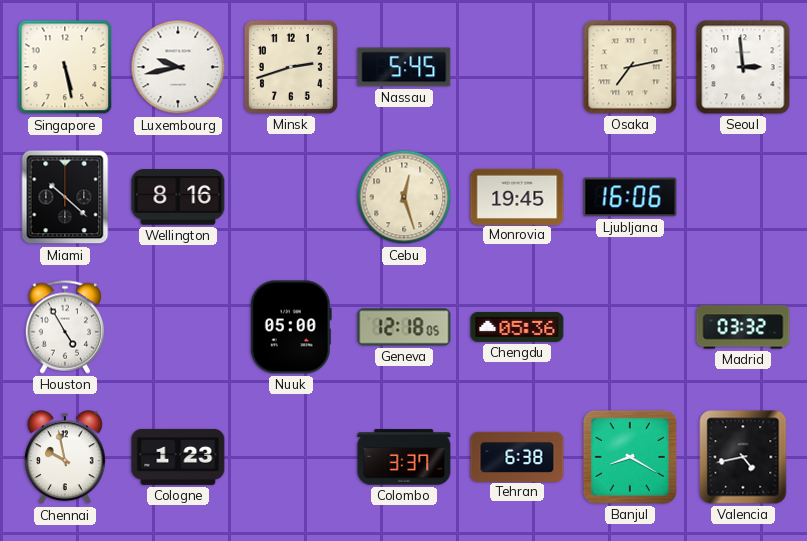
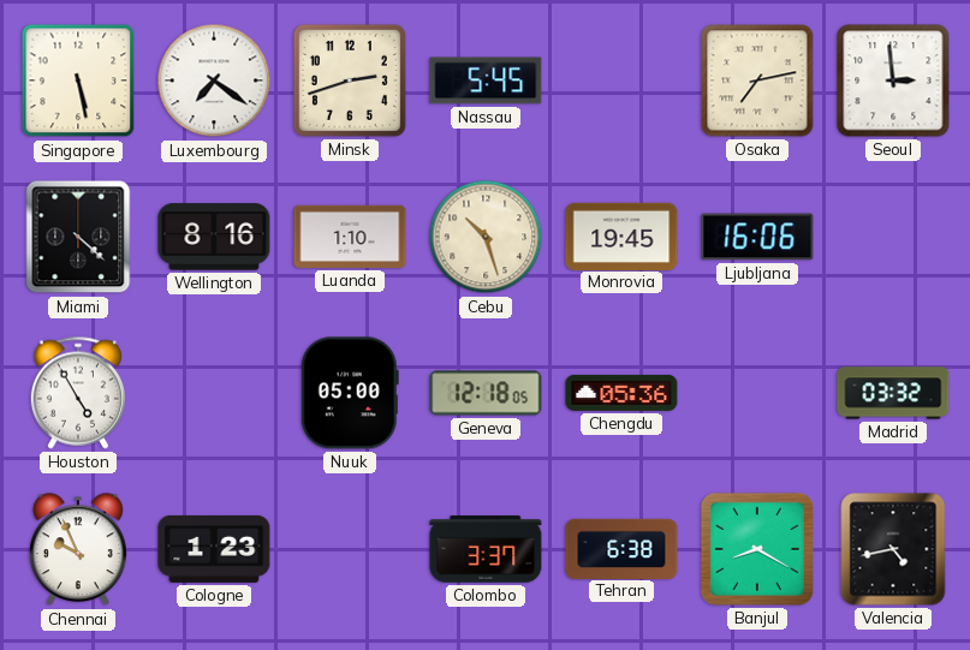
Luxembourg: 9:43 -> 7:21 (214, 80)
Miami: 10:22 -> 4:22 (78, 237)
Luanda: none -> 1:10 (350, 237)
Cebu: 12:27 -> 10:27 (486, 237)
Chennai: 9:58 -> 9:56 (78, 550)
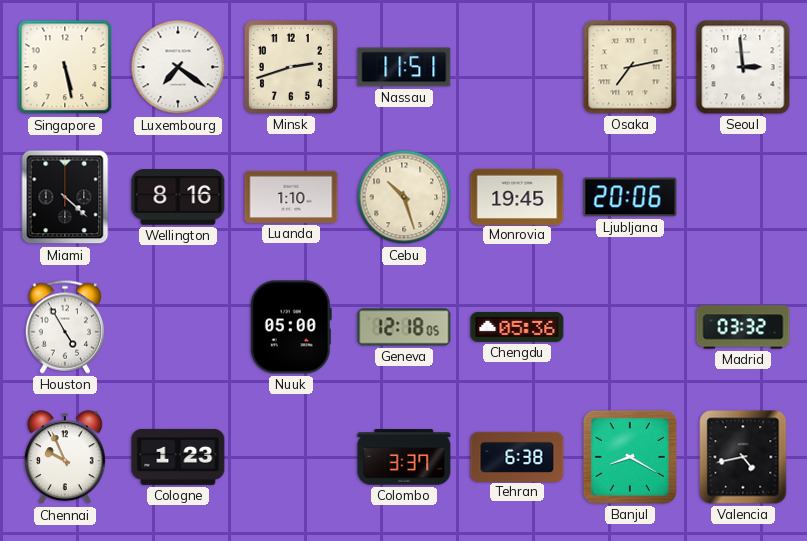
Nassau: 5:45 -> 11:51 (404, 67)
Ljubljana: 16:06 -> 20:06 (630, 197)
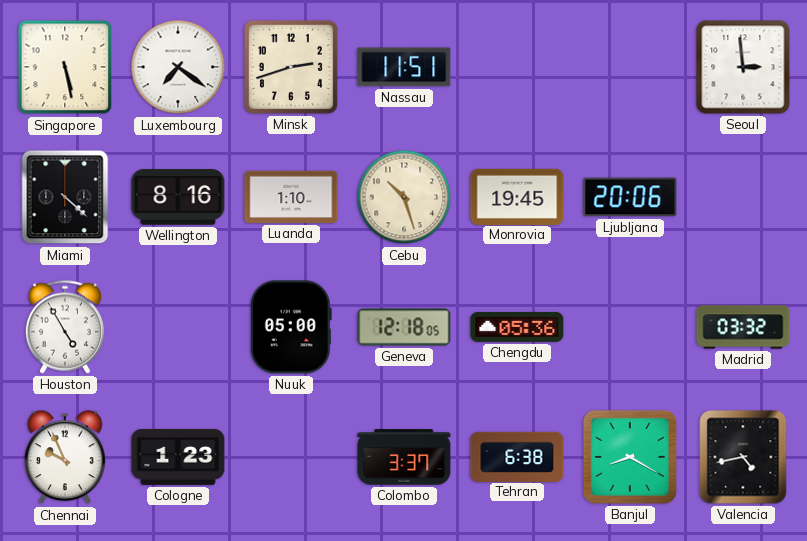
Osaka: 7:13 -> none (630, 67)
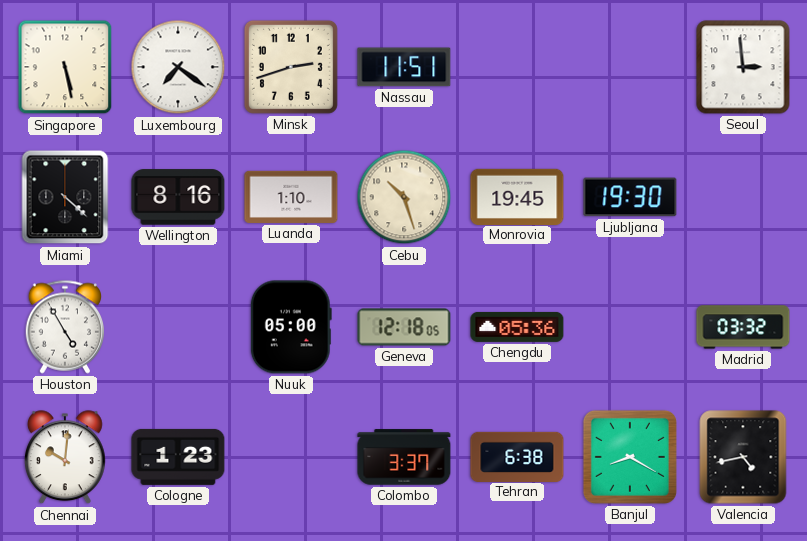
Ljubljana: 20:06 -> 19:30 (630, 197)
Chennai: 9:56 -> 10:01 (65, 458)
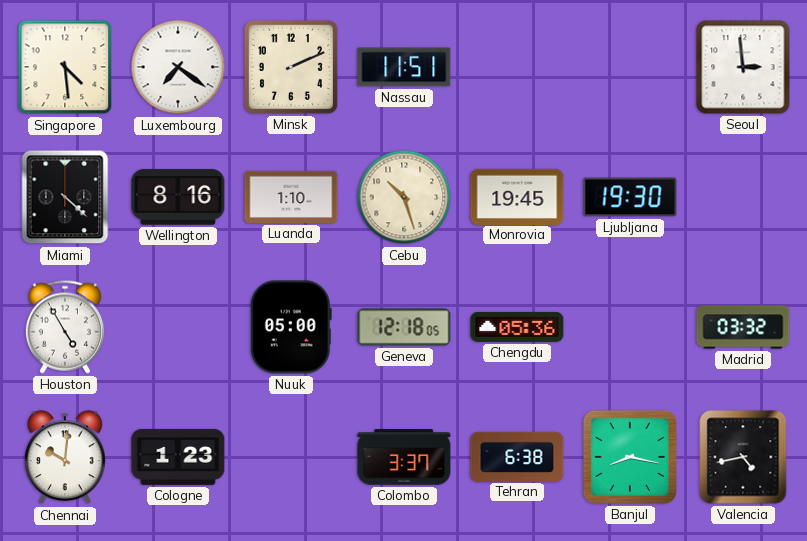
Singapore: 5:28 -> 4:29 (65, 67)
Minsk: 2:42 -> 2:11 (291, 67)
Banjul: 8:20 -> 8:17 (630, 457)
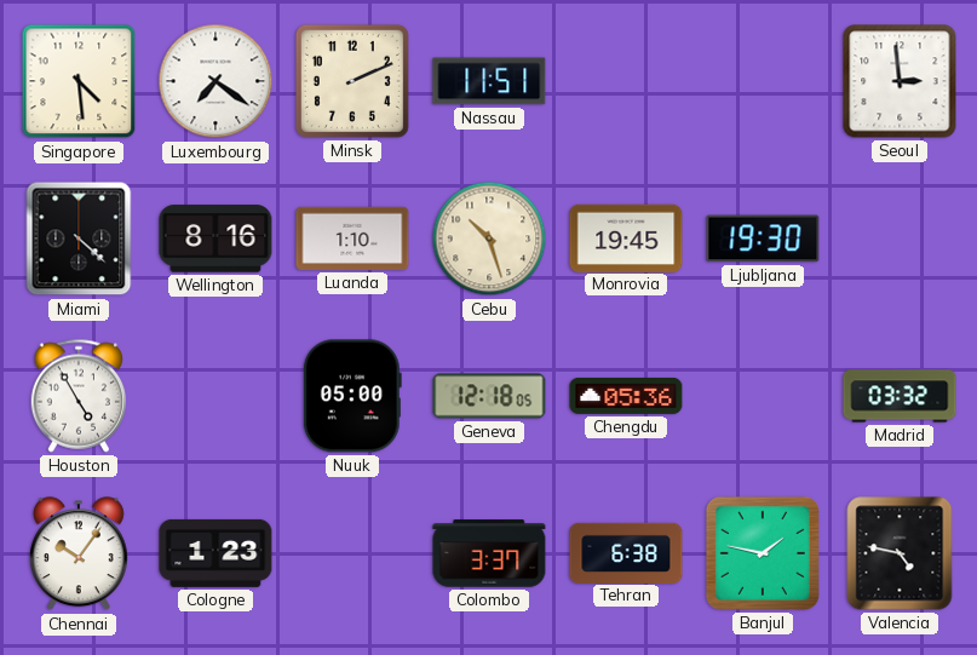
Chennai: 10:01 -> 10:06 (79, 555)
Banjul: 8:17 -> 1:47 (763, 553)
Valencia: 4:43 -> 4:47 (900, 553)
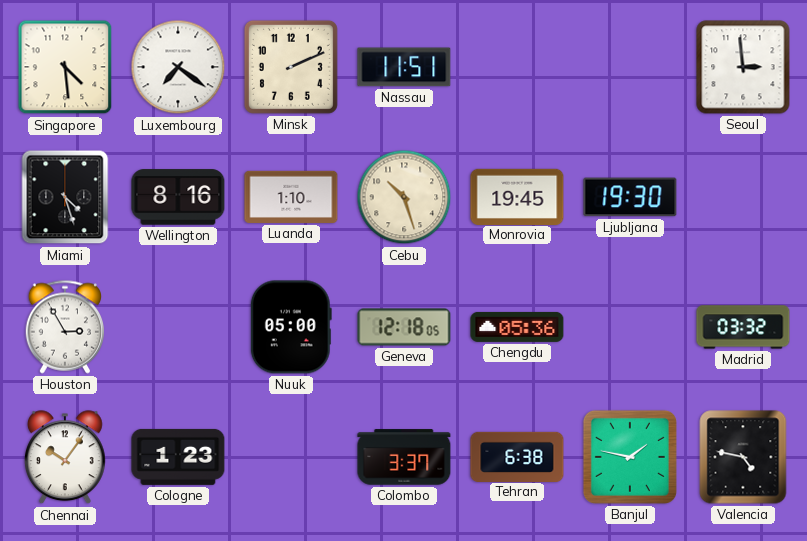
Miami: 4:22 -> 4:27 (65, 197)
Houston: 4:55 -> 2:55 (65, 327)
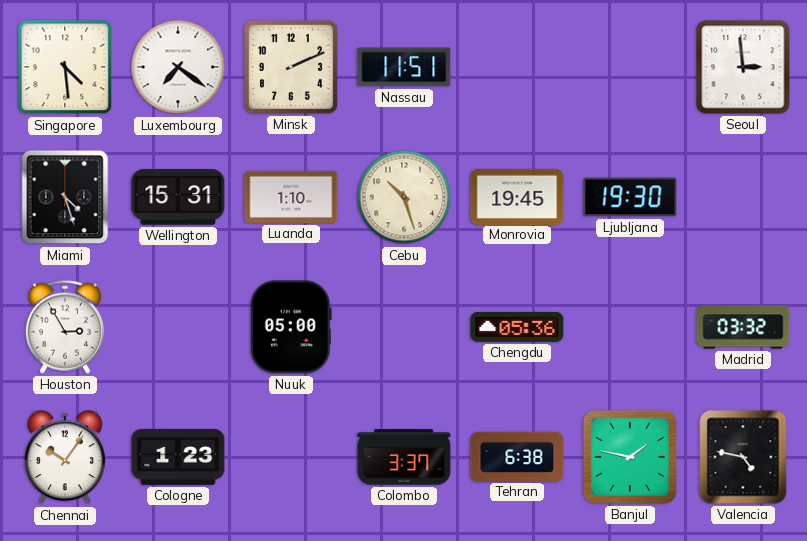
Wellington: 8:16 -> 15:31 (178, 197)
Geneva: 12:18 -> none (404, 327)
